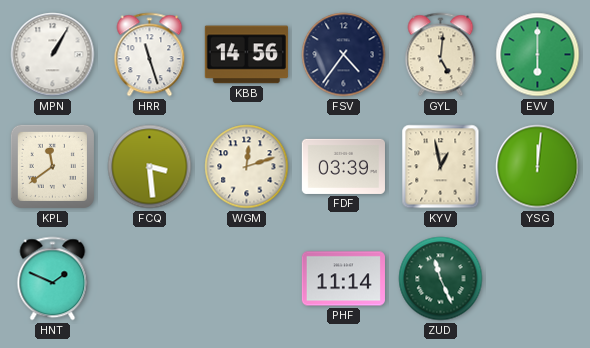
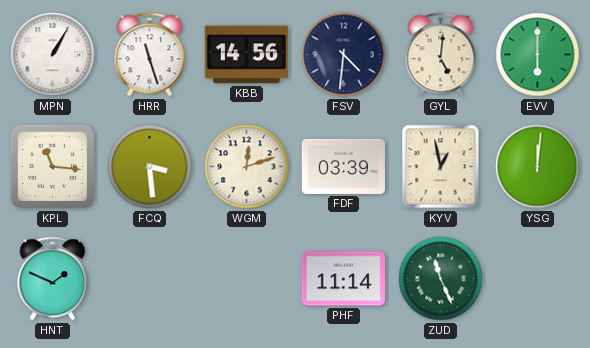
FSV: 4:36 -> 4:31 (344, 55)
KPL: 11:39 -> 11:16 (52, 166)
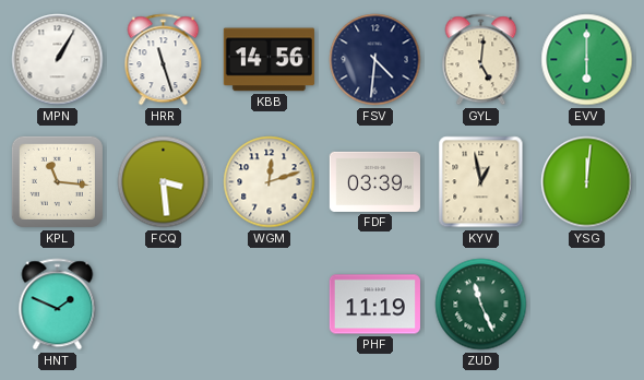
PHF: 11:14 -> 11:19 (374, 305)
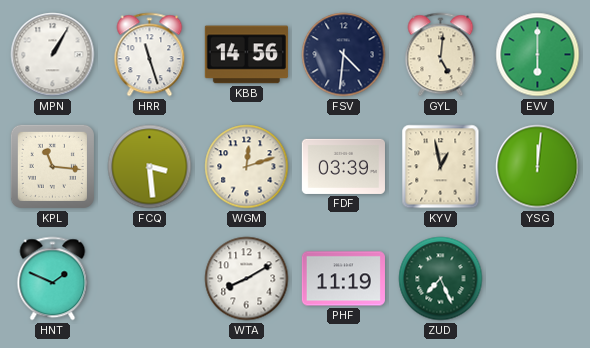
WTA: none -> 8:10 (247, 279)
ZUD: 11:26 -> 7:26 (441, 279)
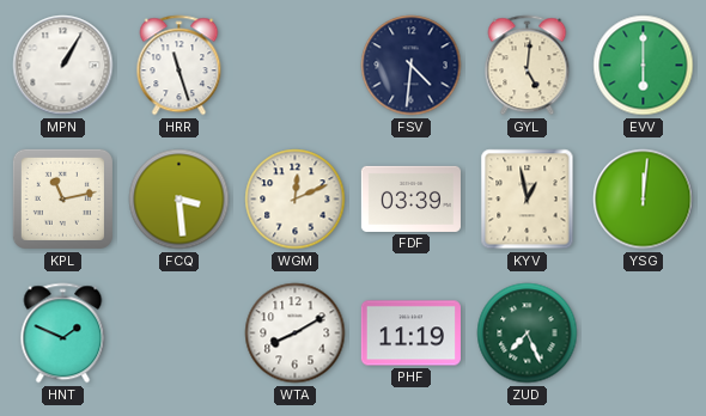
KBB: 14:56 -> none (246, 55)
KPL: 11:16 -> 11:13 (62, 198)
WGM: 12:12 -> 12:11 (296, 200)
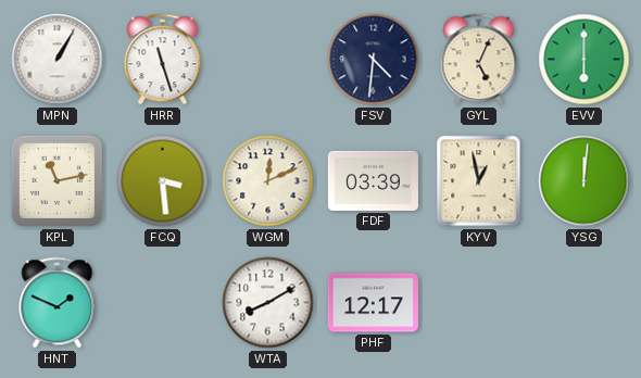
GYL: 5:01 -> 5:04 (479, 60)
PHF: 11:19 -> 12:17 (373, 303)
ZUD: 7:26 -> none (528, 334)
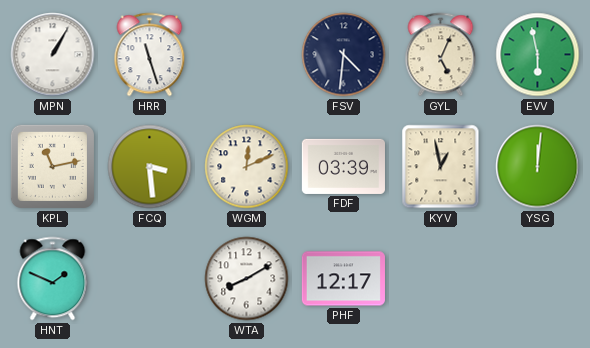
EVV: 6:00 -> 5:58 (538, 55)
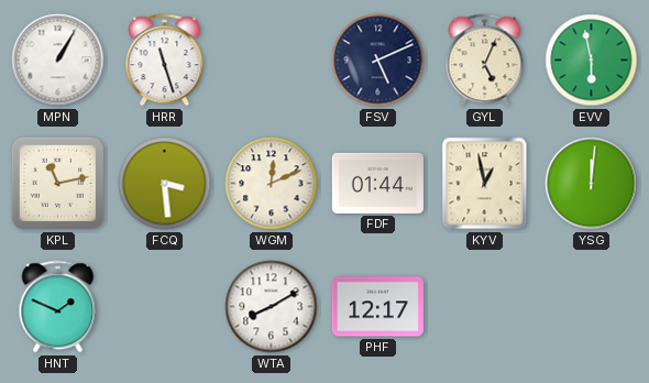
FSV: 4:31 -> 5:11 (378, 61)
FDF: 03:39 -> 01:44 (377, 183)
